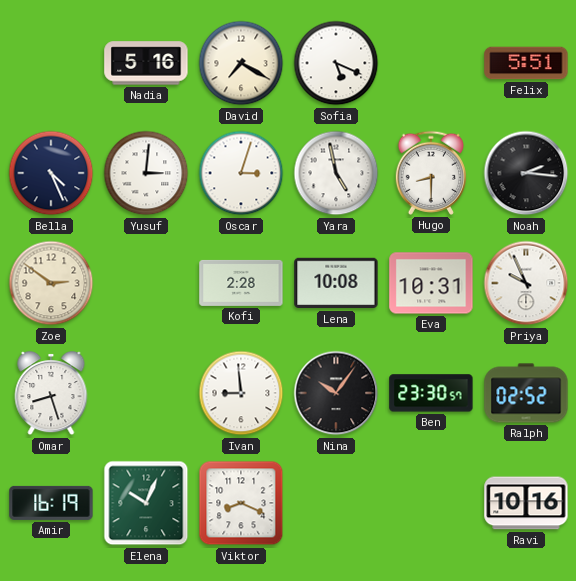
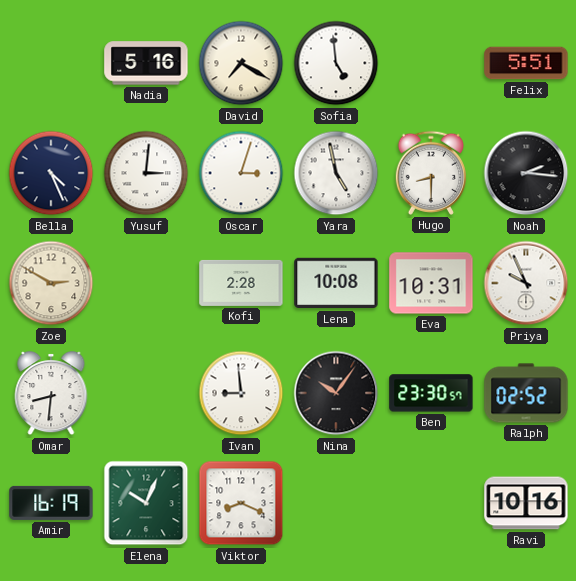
Sofia: 5:19 -> 4:59 (336, 63)
Zoe: 2:51 -> 2:50 (51, 283)
Omar: 8:27 -> 8:31 (51, 394)
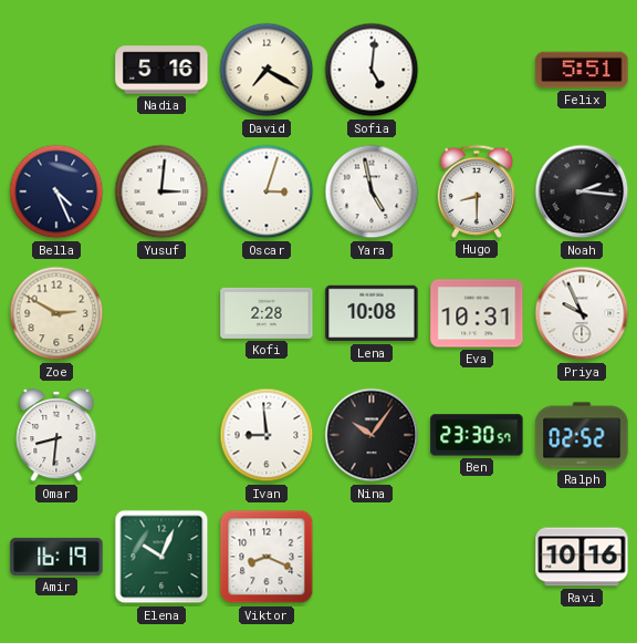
Sofia: 4:59 -> 5:01 (372, 70)
